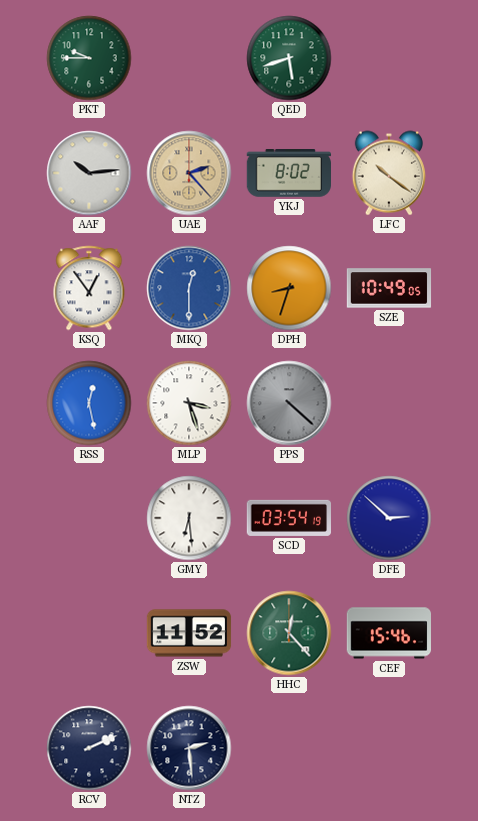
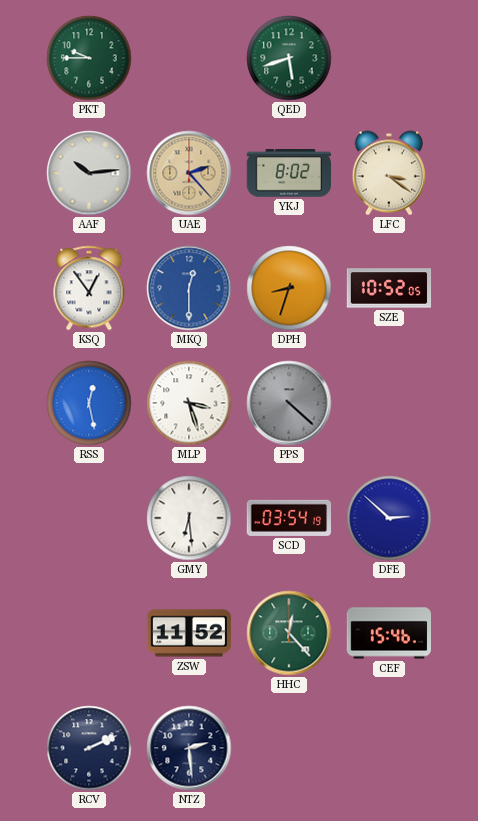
LFC: 10:21 -> 3:21 (388, 173)
SZE: 10:49 -> 10:52 (389, 288)
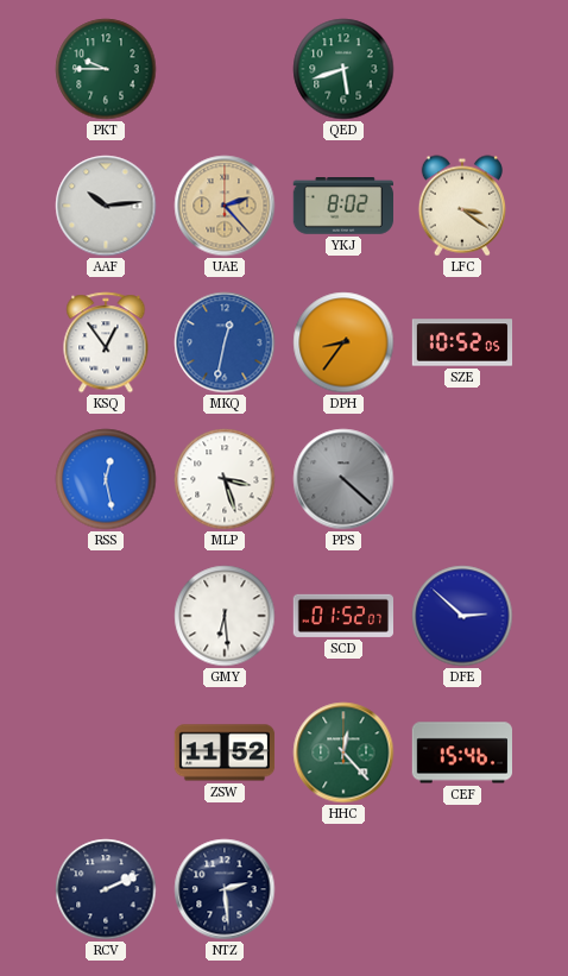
MKQ: 12:30 -> 12:32 (225, 342)
DPH: 8:33 -> 8:36 (343, 342)
SCD: 03:54 -> 01:52 (342, 616)
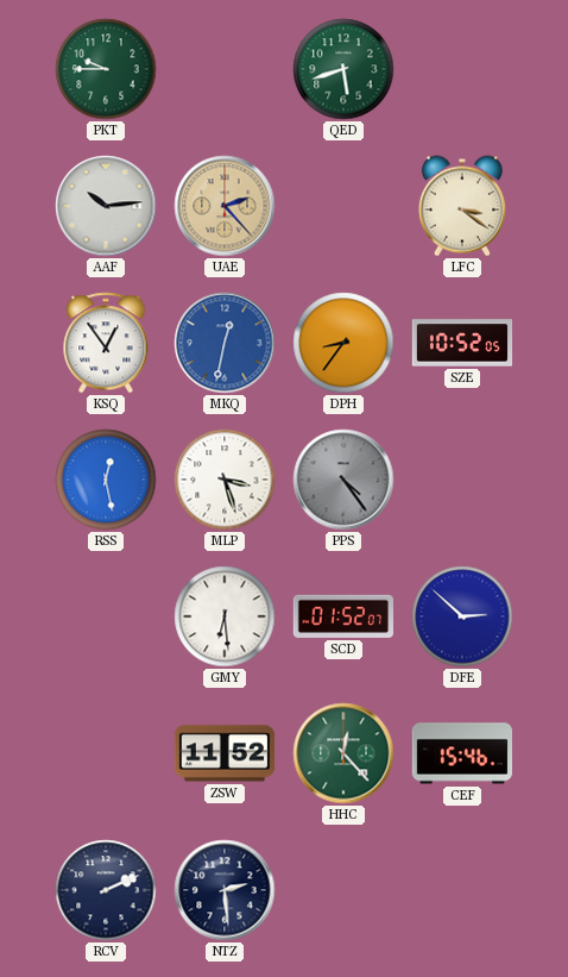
YKJ: 8:02 -> none (342, 207)
PPS: 4:22 -> 4:24 (343, 480)
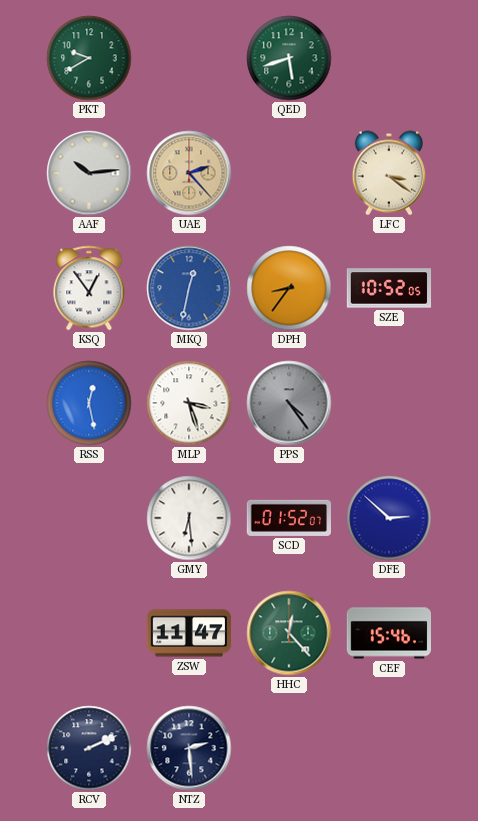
PKT: 9:45 -> 9:40 (89, 58)
ZSW: 11:52 -> 11:47 (189, 633)
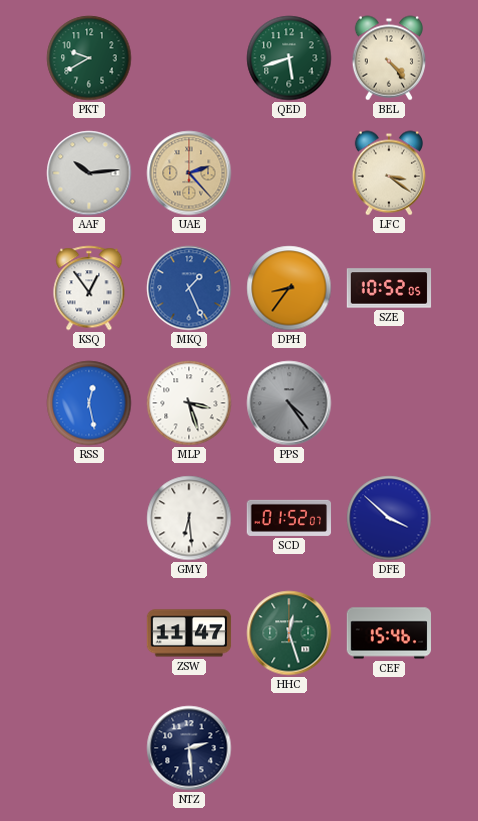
BEL: none -> 4:23 (388, 58)
MKQ: 12:32 -> 1:26 (189, 288)
DFE: 2:52 -> 3:52 (389, 518)
HHC: 12:23 -> 12:27 (289, 633)
RCV: 2:11 -> none (89, 748)
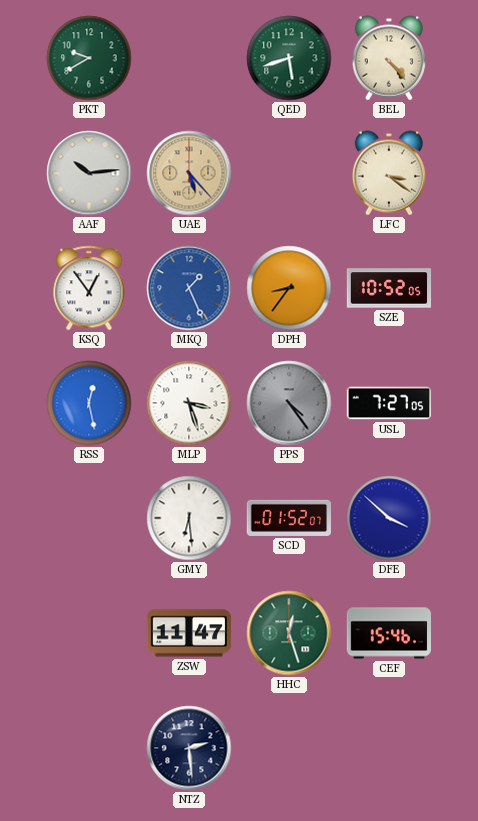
UAE: 2:23 -> 5:23 (189, 173)
USL: none -> 7:27 (389, 403)
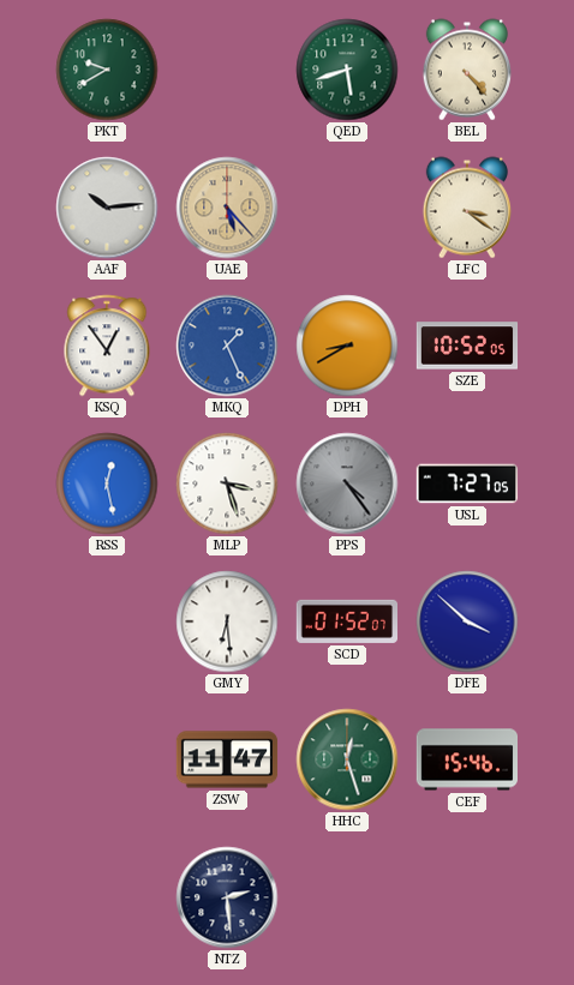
DPH: 8:36 -> 8:40 (347, 346)
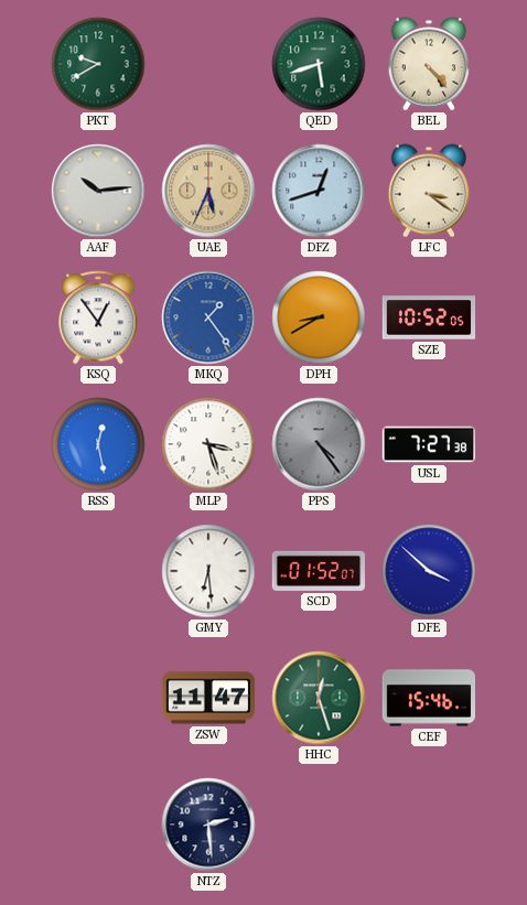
UAE: 5:23 -> 5:34 (208, 191)
DFZ: none -> 12:42 (319, 191)
MKQ: 1:26 -> 1:24 (208, 317)
USL: 7:27:05 -> 7:27:38 (429, 444)
